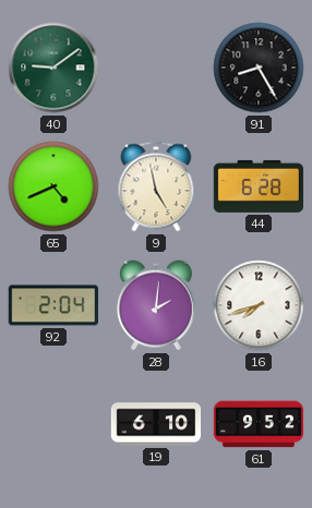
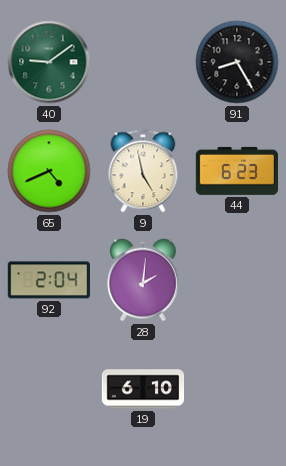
44: 6:28 -> 6:23 (236, 171)
16: 7:42 -> none (259, 305)
61: 9:52 -> none (259, 424)
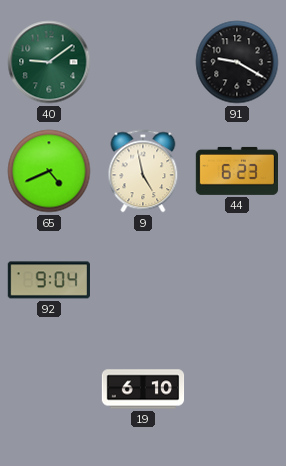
91: 8:25 -> 9:20 (237, 62)
92: 2:04 -> 9:04 (49, 280)
28: 2:01 -> none (143, 280)
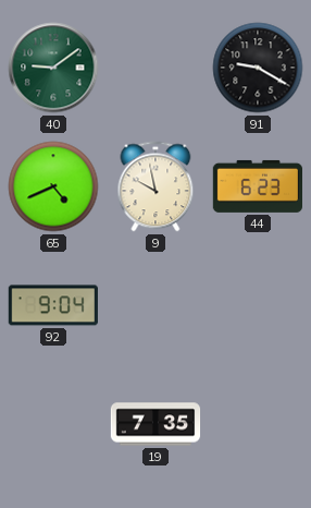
9: 4:58 -> 9:58 (155, 186)
19: 6:10 -> 7:35 (155, 424)
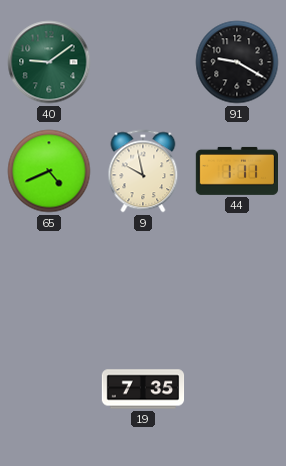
44: 6:23 -> 1:11 (236, 171)
92: 9:04 -> none (53, 305)
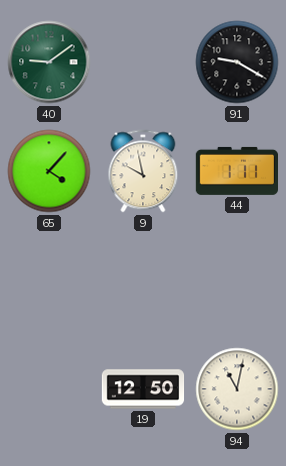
65: 4:41 -> 4:07 (49, 171)
19: 7:35 -> 12:50 (143, 389)
94: none -> 11:02 (237, 389)
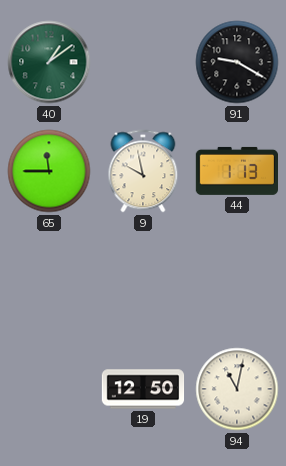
40: 9:09 -> 1:09 (49, 62)
65: 4:07 -> 11:45 (49, 171)
44: 1:11 -> 1:13 (236, 171)
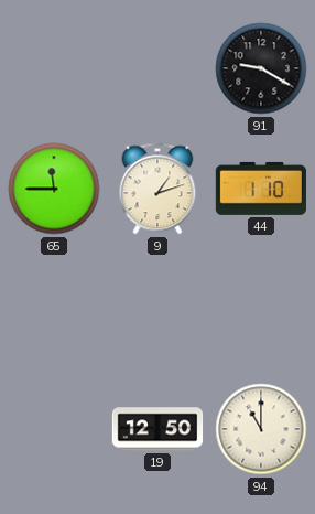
40: 1:09 -> none (49, 62)
9: 9:58 -> 1:12 (157, 189)
44: 1:13 -> 1:10 (260, 189)
94: 11:02 -> 11:00 (261, 429)
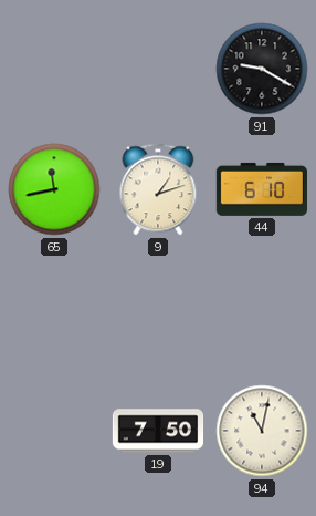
65: 11:45 -> 11:43 (54, 189)
44: 1:10 -> 6:10 (261, 189)
19: 12:50 -> 7:50 (158, 431)
94: 11:00 -> 11:02 (262, 431)
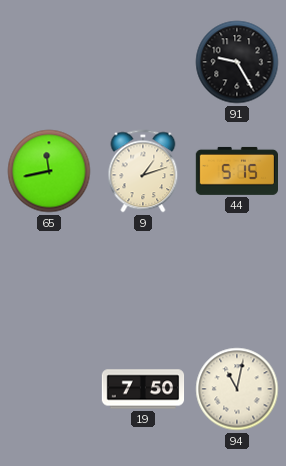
91: 9:20 -> 9:25 (237, 62)
44: 6:10 -> 5:15 (236, 171)
